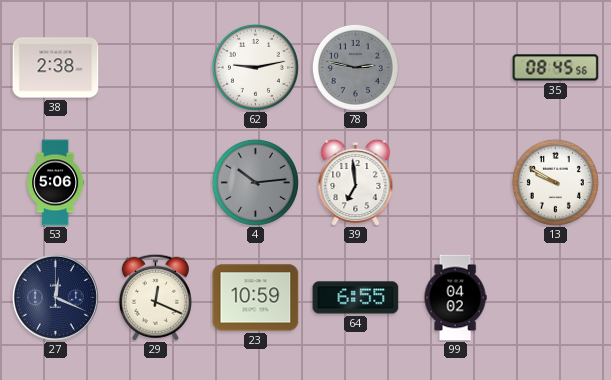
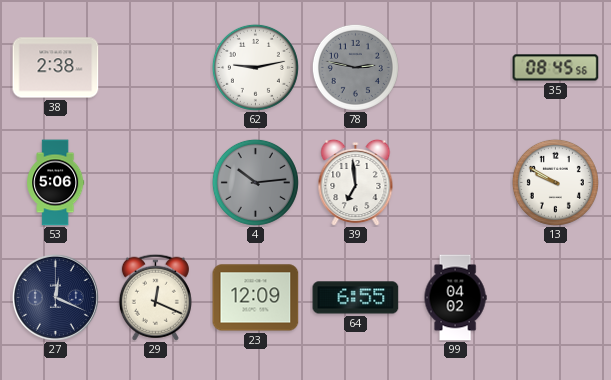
23: 10:59 -> 12:09 (256, 298)
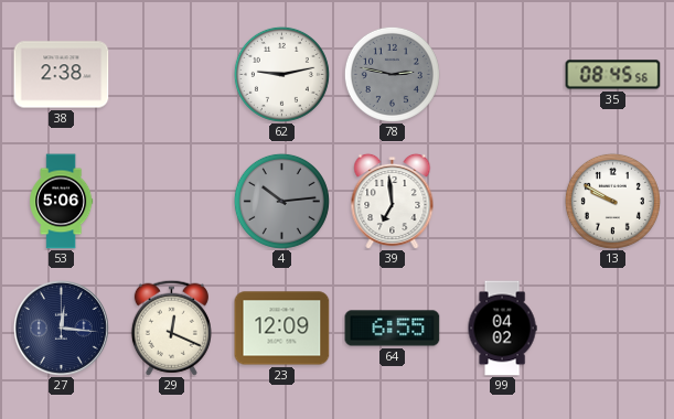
27: 12:19 -> 12:16 (61, 327)
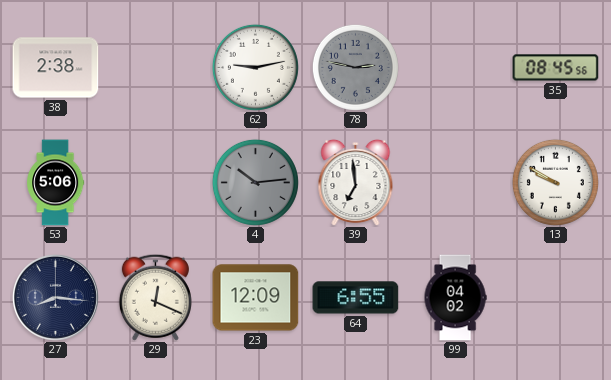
27: 12:16 -> 8:16 (55, 297)
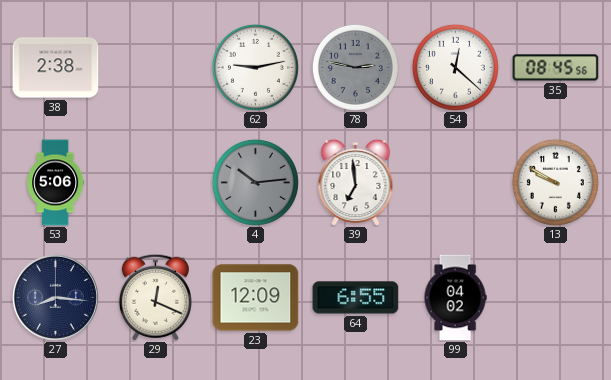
54: none -> 12:22 (455, 67)
